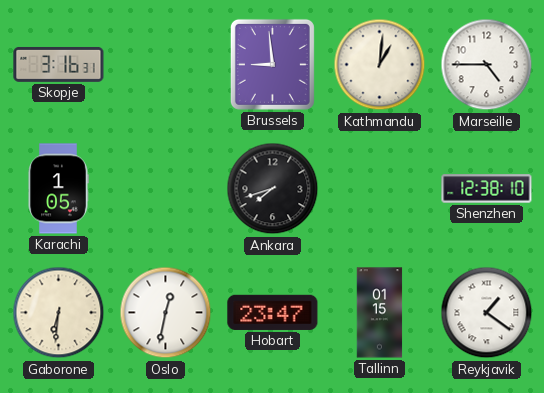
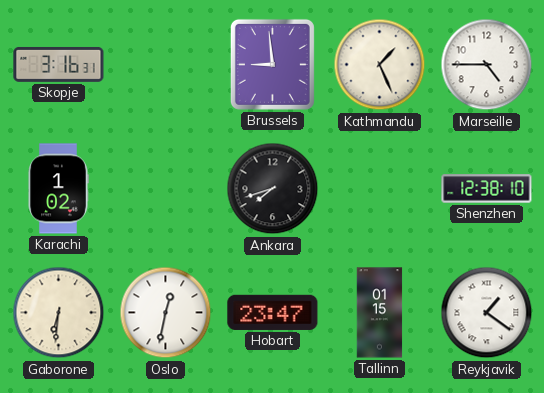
Kathmandu: 1:01 -> 1:26 (380, 65)
Karachi: 1:05 -> 1:02 (58, 189)
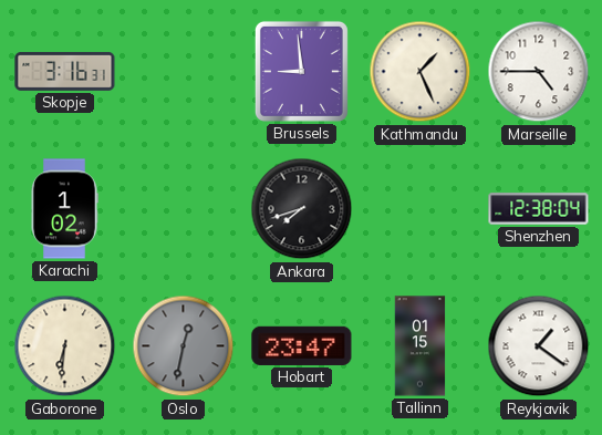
Shenzhen: 12:38:10 -> 12:38:04 (539, 209)
Oslo dial: white -> grey (184, 346)
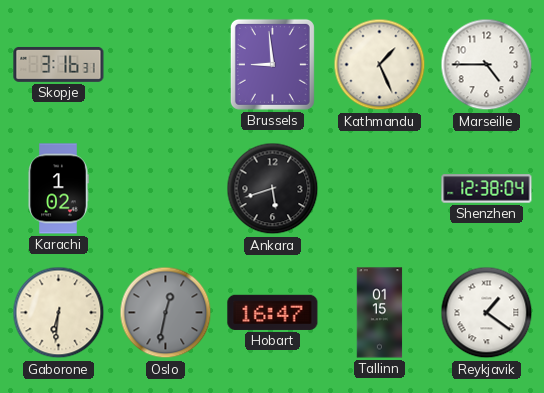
Ankara: 7:42 -> 5:42 (273, 189)
Hobart: 23:47 -> 16:47 (273, 312)
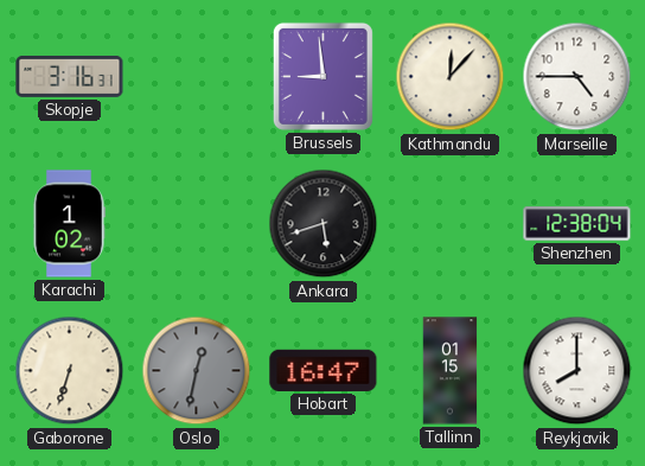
Kathmandu: 1:26 -> 12:07 (451, 77)
Gaborone: 6:31 -> 6:33 (70, 371)
Reykjavik: 1:21 -> 8:00 (577, 371)
